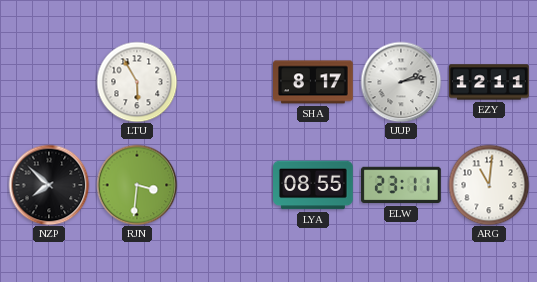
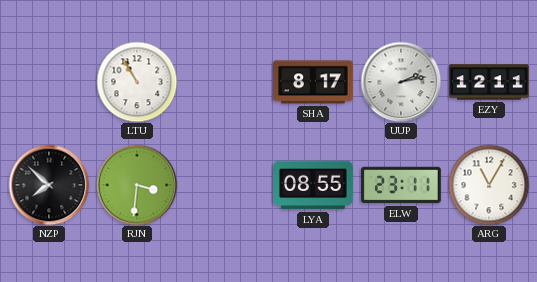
LTU: 5:55 -> 10:55 (137, 82)
ARG: 11:01 -> 11:05 (489, 185)
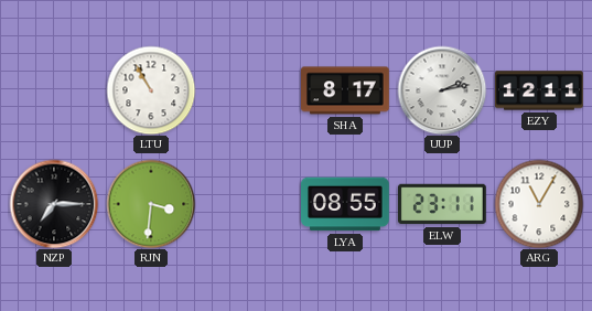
NZP: 7:52 -> 7:15 (54, 204)
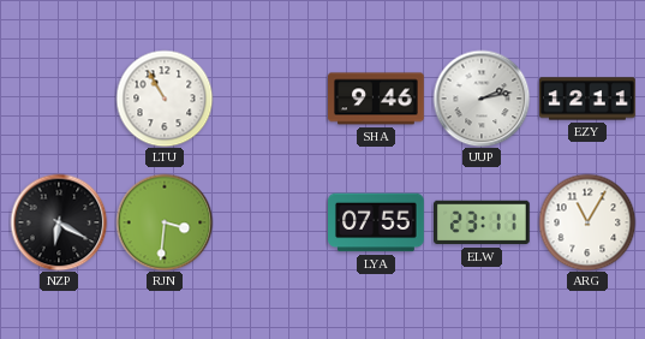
SHA: 8:17 -> 9:46 (377, 99)
NZP: 7:15 -> 6:20 (59, 222)
LYA: 08:55 -> 07:55 (377, 222)
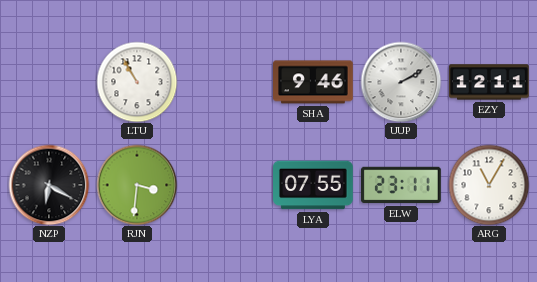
UUP: 2:13 -> 2:10 (401, 82)
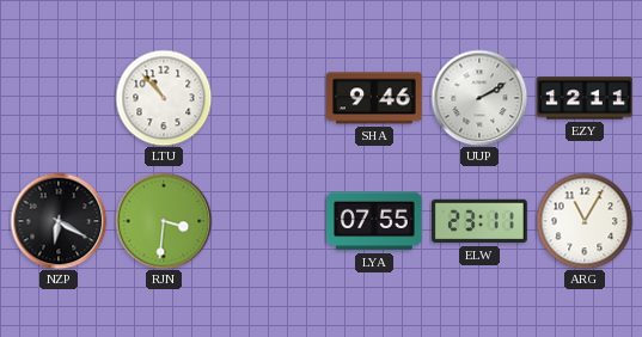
LTU: 10:55 -> 10:53 (164, 98)
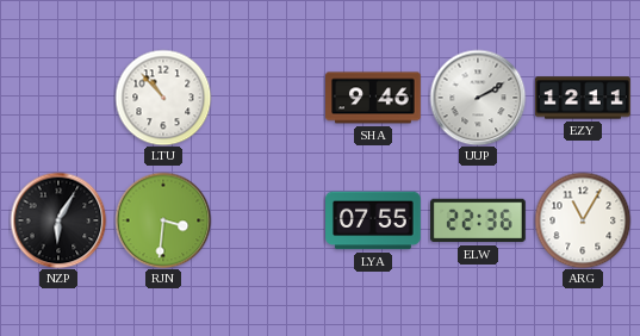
NZP: 6:20 -> 6:05 (58, 220)
ELW: 23:11 -> 22:36 (479, 220)
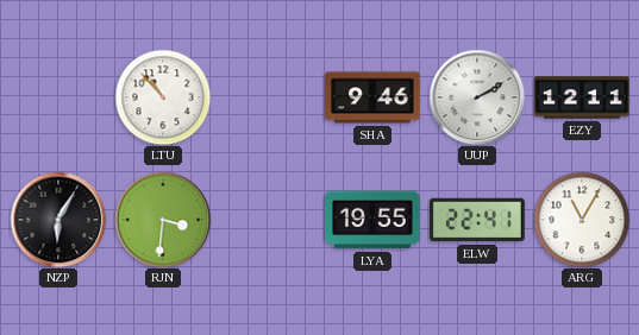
LYA: 07:55 -> 19:55 (374, 220)
ELW: 22:36 -> 22:41 (478, 220)
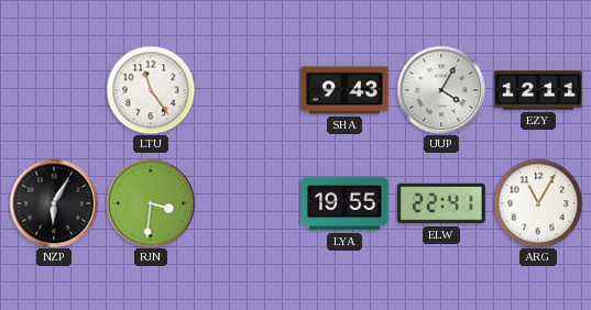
LTU: 10:53 -> 11:24 (151, 90)
SHA: 9:46 -> 9:43 (346, 90)
UUP: 2:10 -> 4:05 (441, 90)
